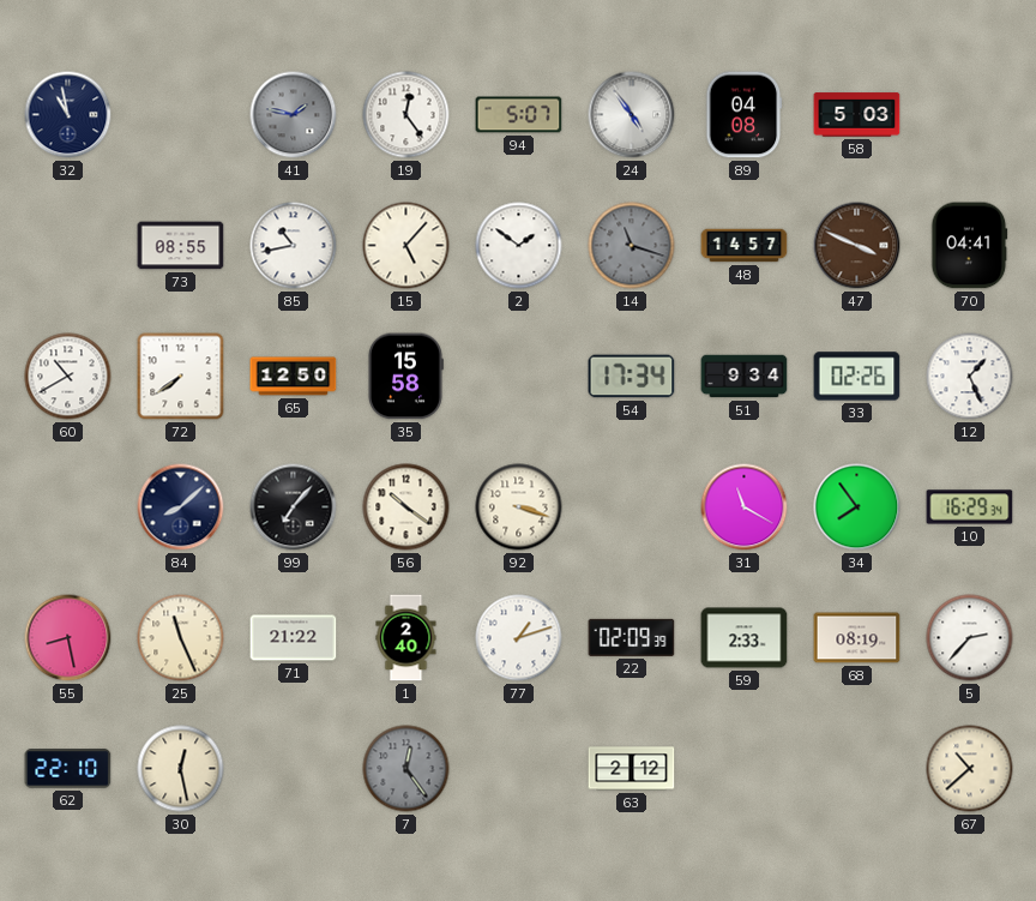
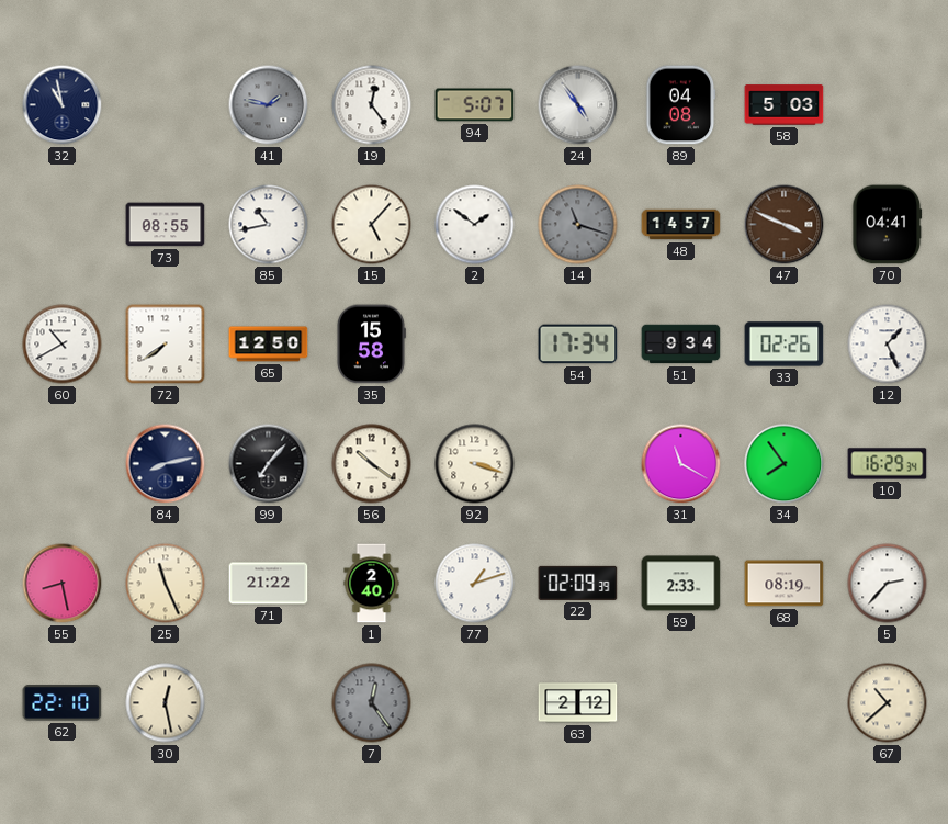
84: 8:08 -> 8:13 (166, 464)
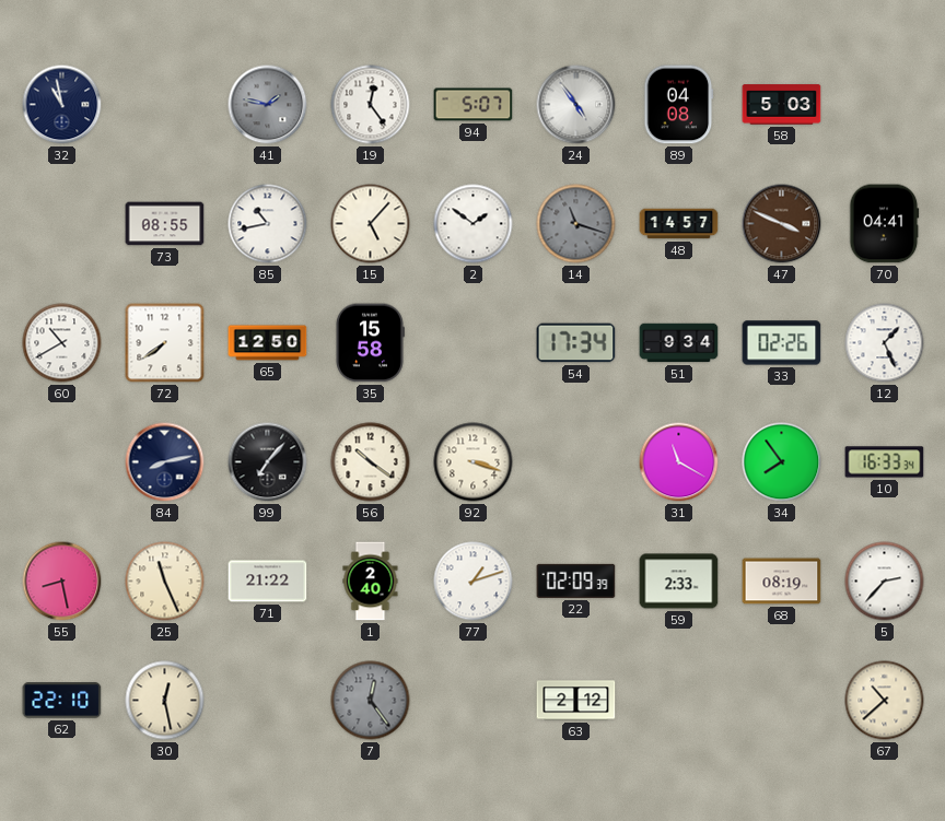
10: 16:29 -> 16:33 (885, 462)
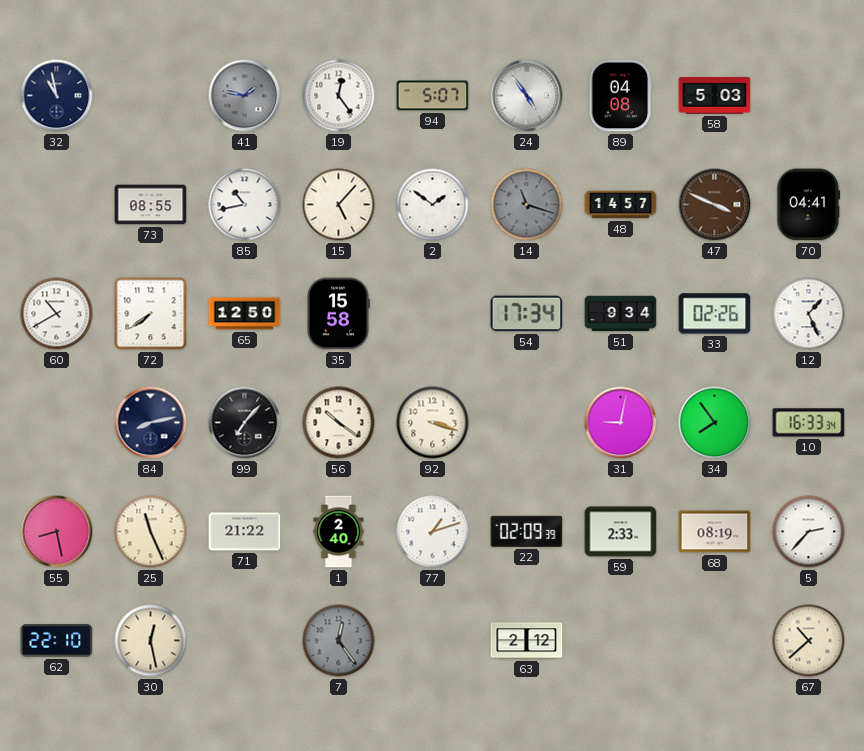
31: 11:20 -> 9:02 (621, 423)
